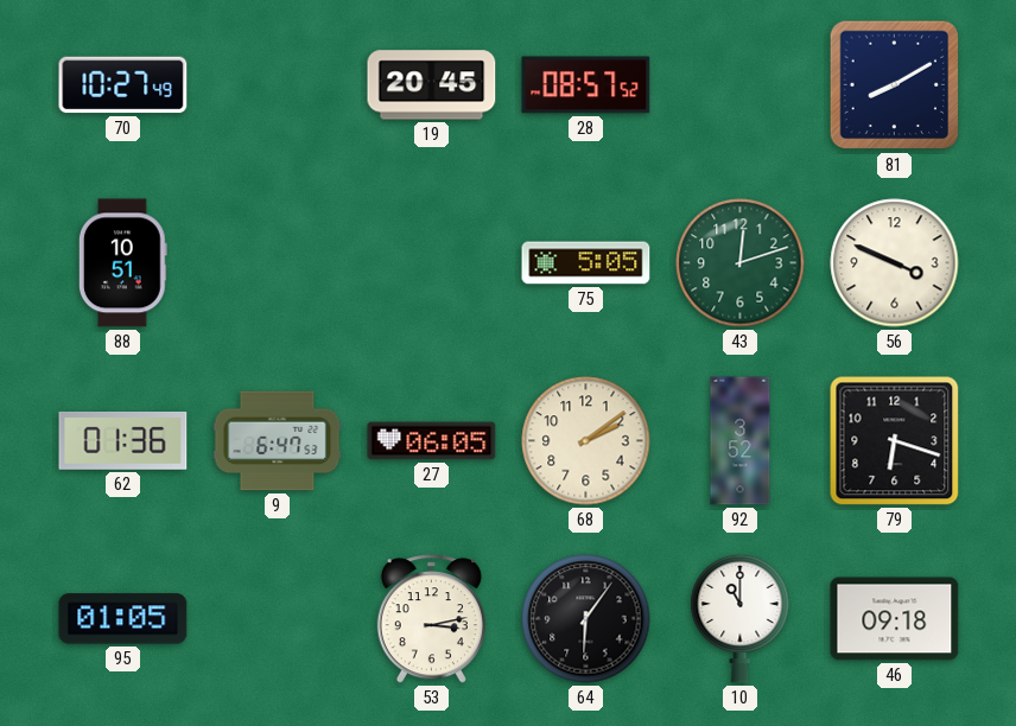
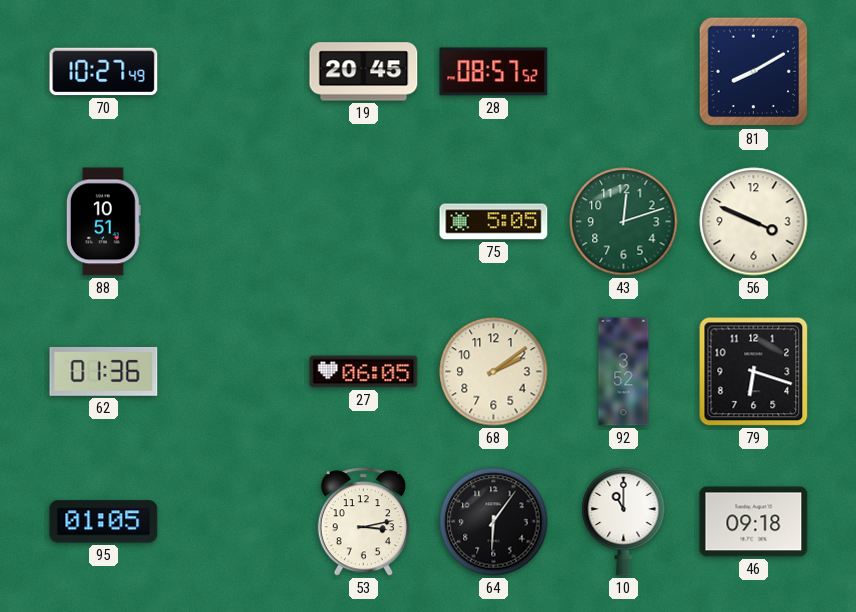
9: 6:47 -> none (278, 441)
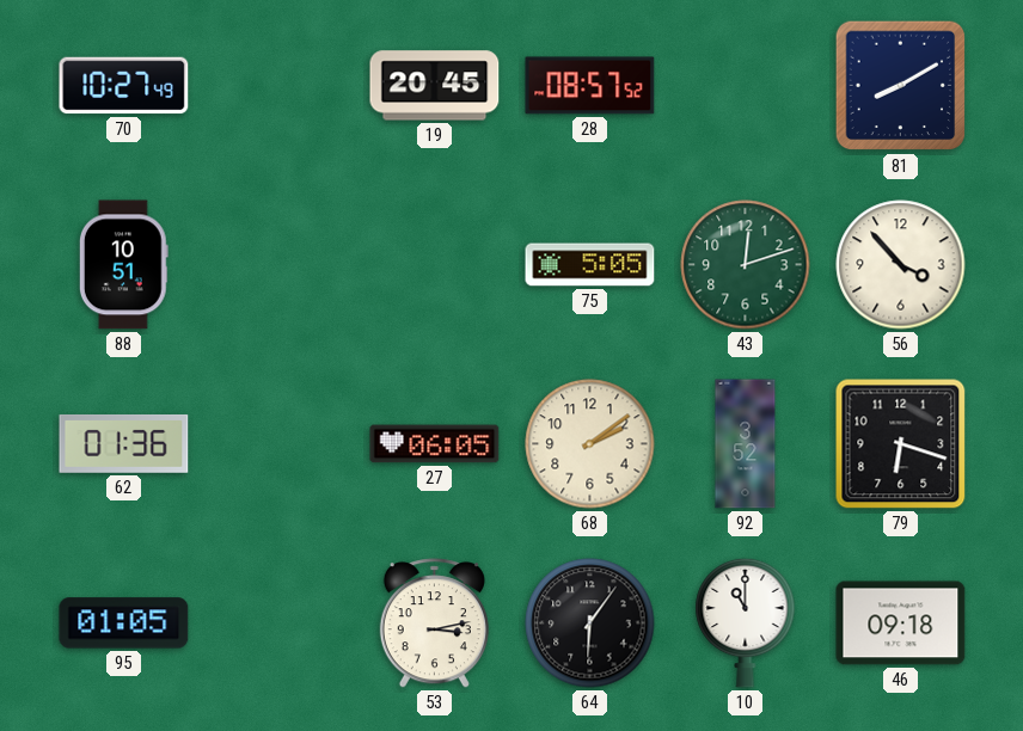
56: 3:49 -> 3:53 (901, 265)
